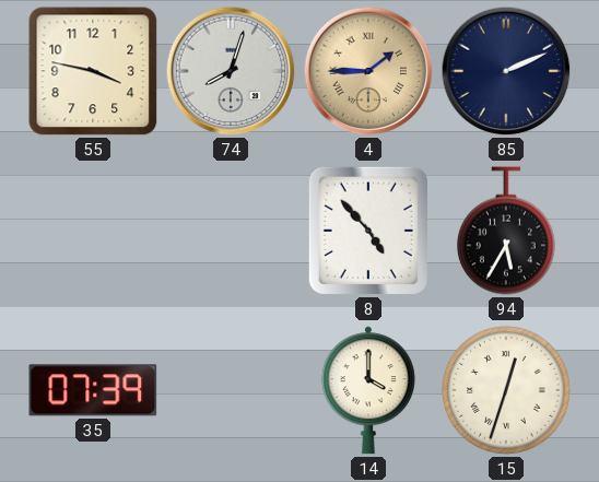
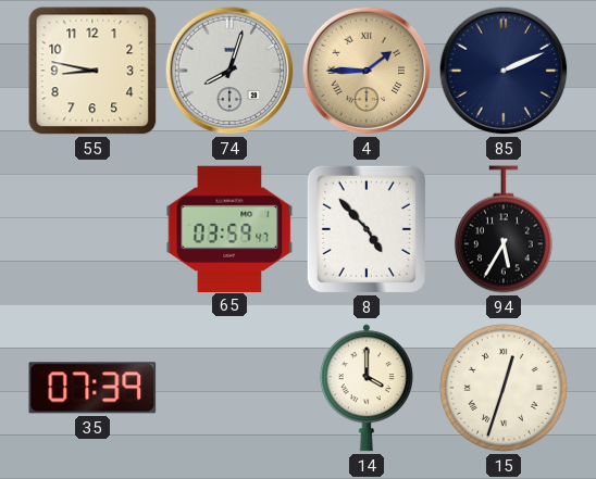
55: 3:47 -> 8:47 (92, 71)
65: none -> 03:59 (229, 228)
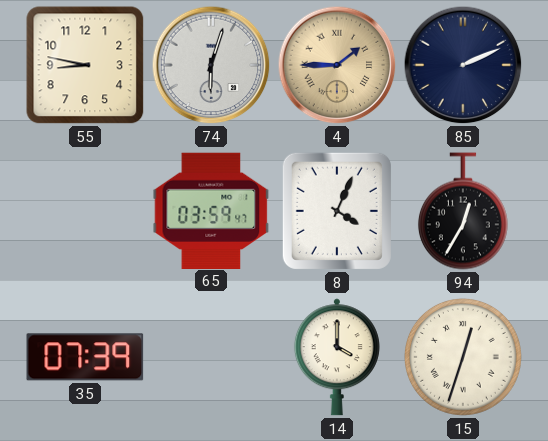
74: 8:03 -> 6:03 (211, 65)
8: 4:53 -> 4:04 (337, 211)
94: 5:35 -> 12:35 (463, 211)
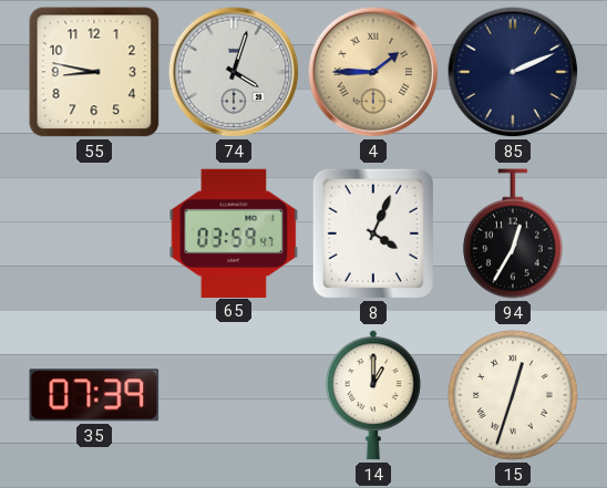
74: 6:03 -> 4:03 (234, 72)
14: 4:00 -> 1:00 (373, 395)
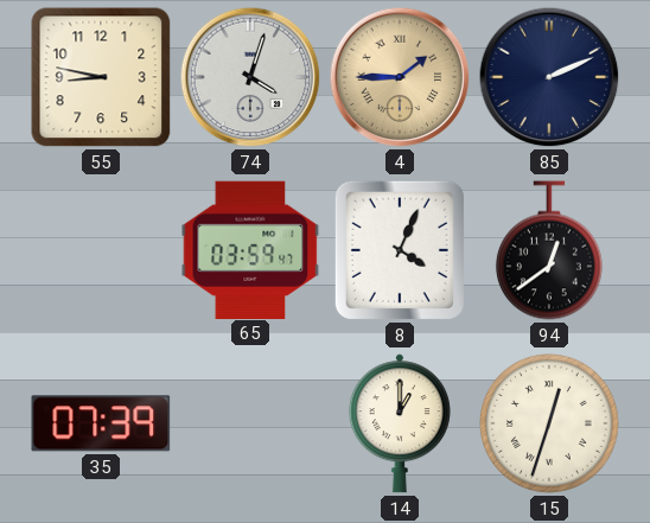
94: 12:35 -> 12:39 (549, 250)
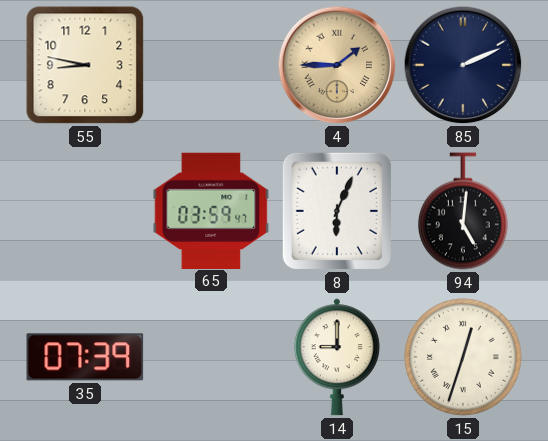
74: 4:03 -> none (250, 77)
8: 4:04 -> 6:04 (337, 211)
94: 12:39 -> 5:01 (463, 211)
14: 1:00 -> 9:00 (337, 357)
